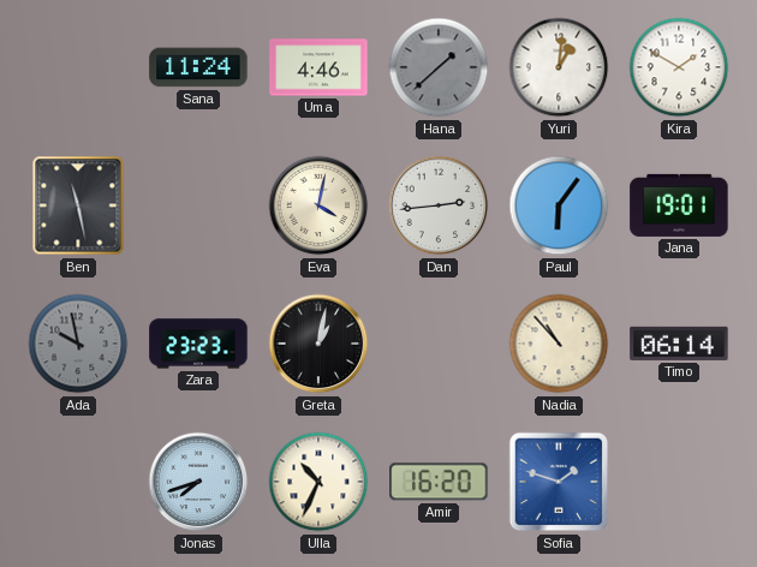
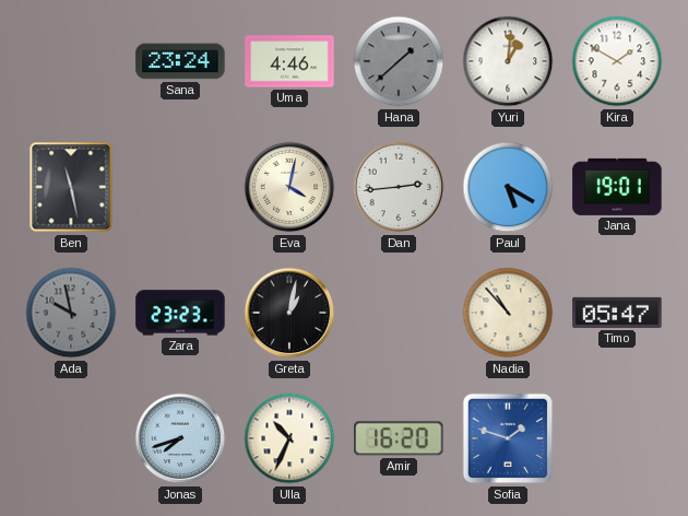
Sana: 11:24 -> 23:24 (180, 61)
Paul: 6:06 -> 5:20 (508, 187)
Timo: 06:14 -> 05:47 (617, 313)
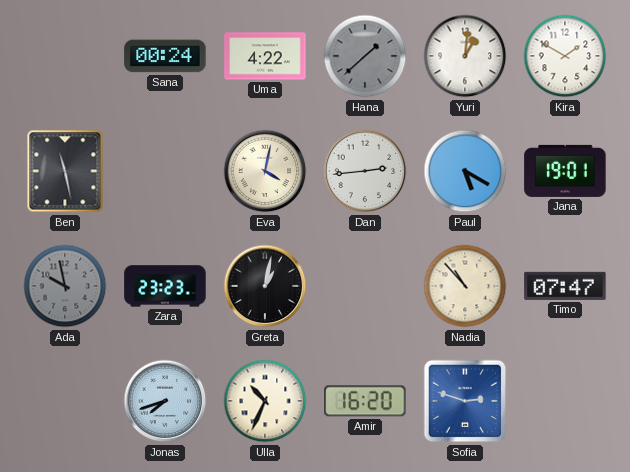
Sana: 23:24 -> 00:24 (165, 56)
Uma: 4:46 -> 4:22 (265, 56)
Timo: 05:47 -> 07:47 (565, 286)
Sofia: 1:48 -> 2:48 (465, 401)
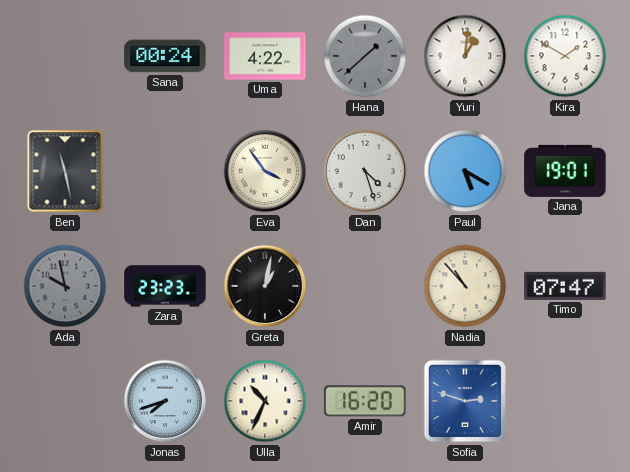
Eva: 4:02 -> 3:54 (265, 171)
Dan: 2:44 -> 4:27 (365, 171)
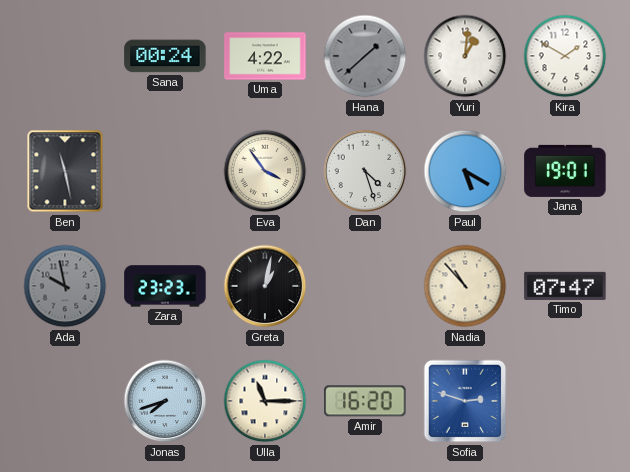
Ulla: 10:34 -> 11:15 (265, 401)
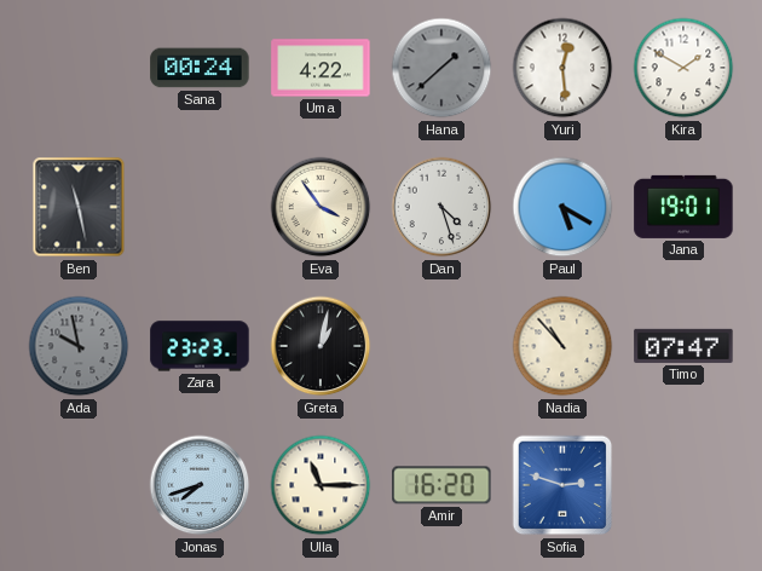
Yuri: 1:01 -> 12:29 (562, 68)
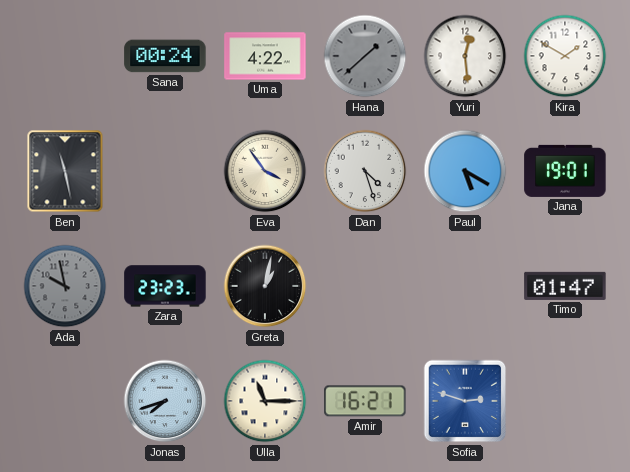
Nadia: 10:53 -> none (562, 346)
Timo: 07:47 -> 01:47 (565, 286)
Amir: 16:20 -> 16:21 (365, 401)
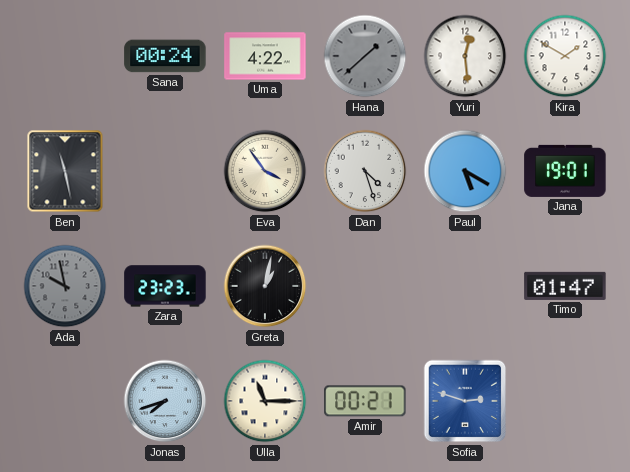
Amir: 16:21 -> 00:21 (365, 401)
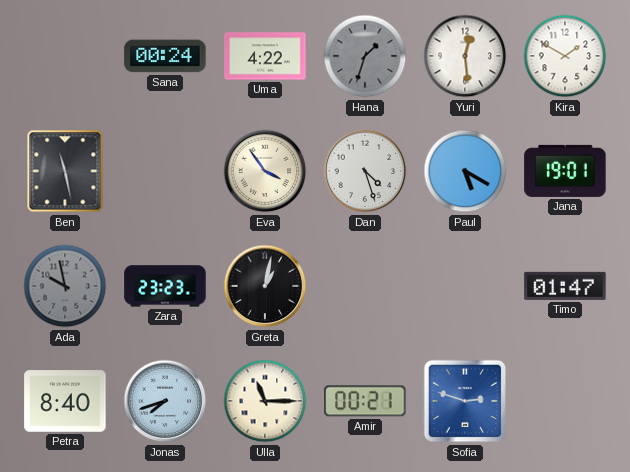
Hana: 1:38 -> 1:33 (365, 56)
Petra: none -> 8:40 (65, 401)
